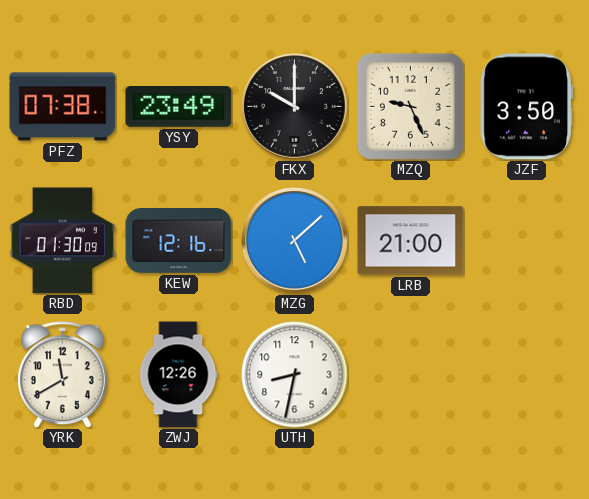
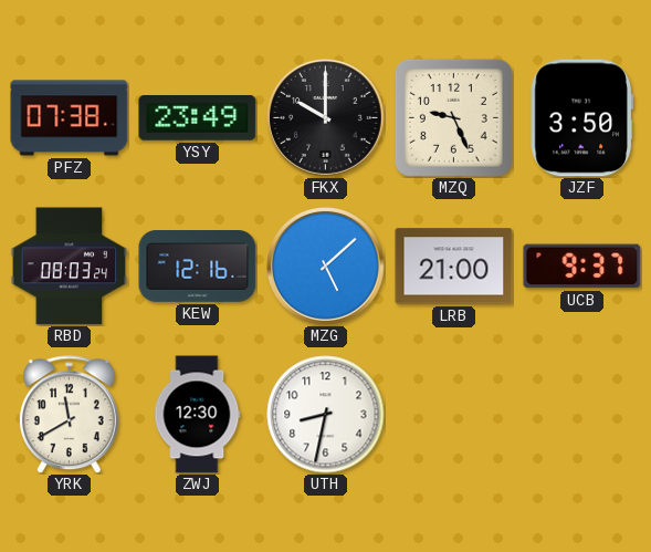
RBD: 01:30 -> 08:03 (70, 267)
UCB: none -> 9:37 (582, 267)
ZWJ: 12:26 -> 12:30 (197, 415)
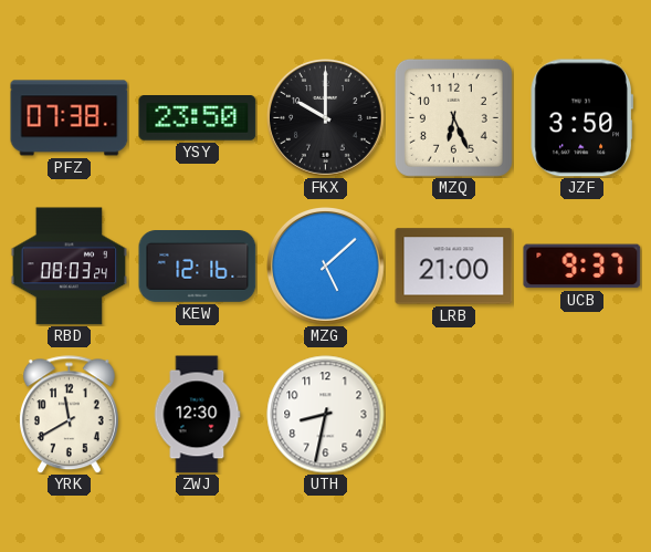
YSY: 23:49 -> 23:50 (198, 118)
MZQ: 9:26 -> 6:26 (453, 117)
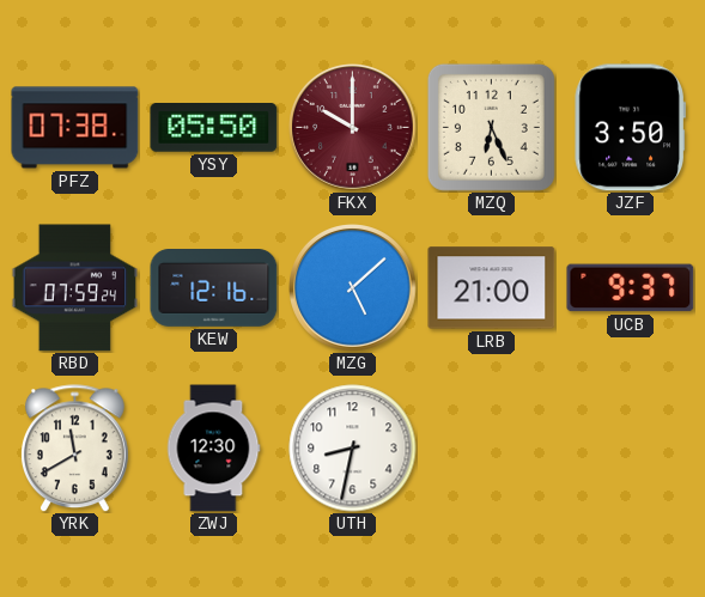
YSY: 23:50 -> 05:50 (214, 128)
FKX dial: black -> burgundy (353, 128)
RBD: 08:03 -> 07:59 (75, 288)
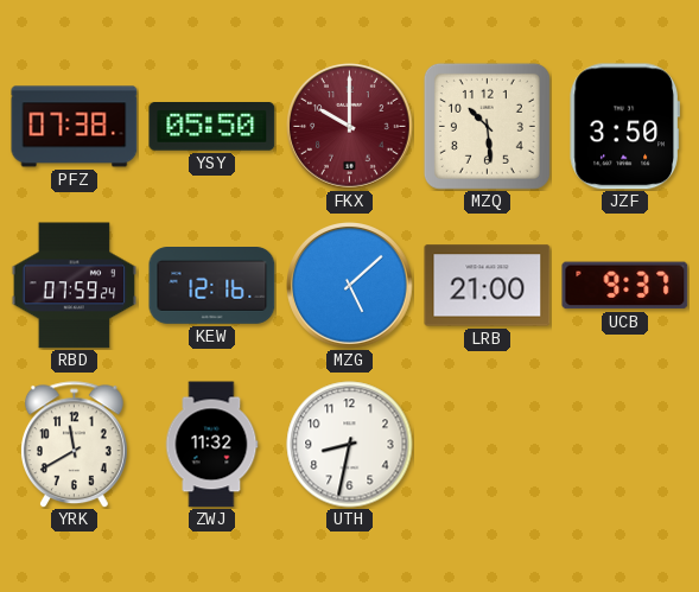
MZQ: 6:26 -> 10:29 (487, 126)
ZWJ: 12:30 -> 11:32 (211, 445)
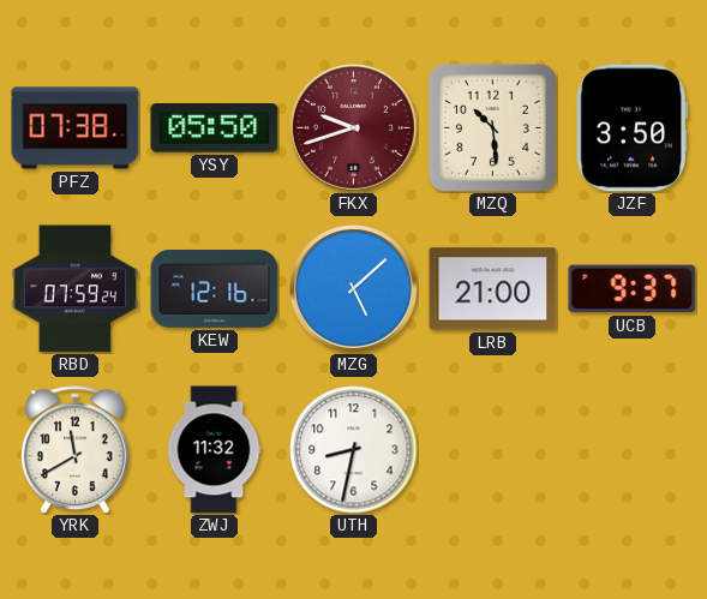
FKX: 10:00 -> 9:42 (354, 128)
